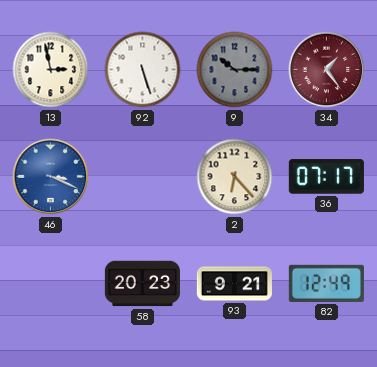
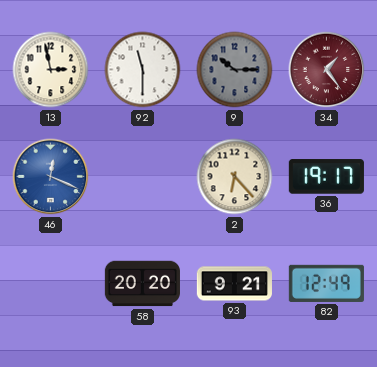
92: 5:27 -> 11:30 (143, 70)
46: 3:19 -> 12:19 (51, 177)
36: 07:17 -> 19:17 (326, 177)
58: 20:23 -> 20:20 (142, 284)
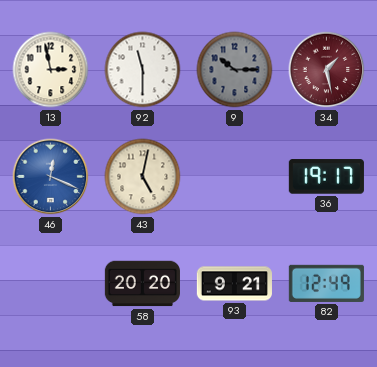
34: 1:24 -> 1:28 (327, 70)
43: none -> 5:02 (143, 177)
2: 6:23 -> none (235, 177)
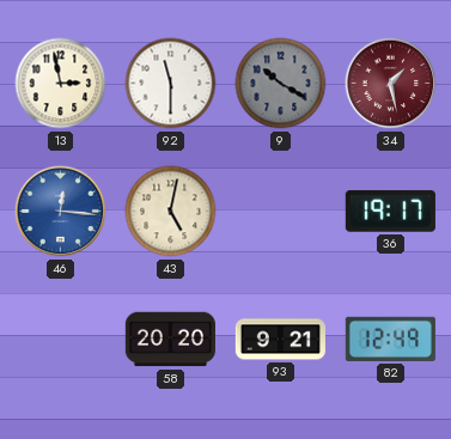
9: 10:15 -> 10:20 (281, 84)
46: 12:19 -> 12:16 (61, 212)
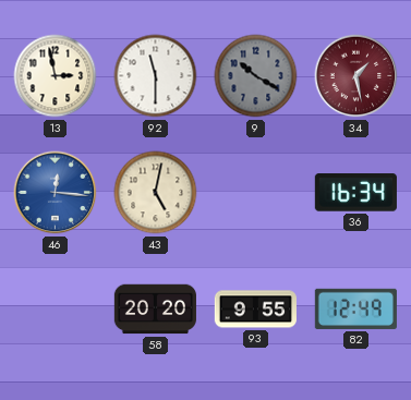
36: 19:17 -> 16:34 (355, 193)
93: 9:21 -> 9:55 (255, 310)
